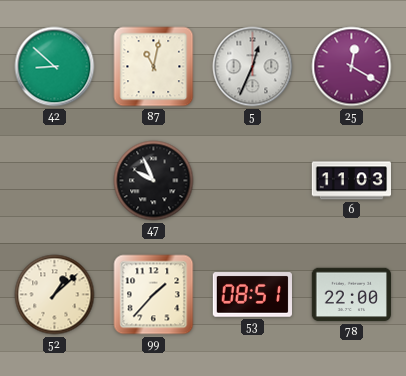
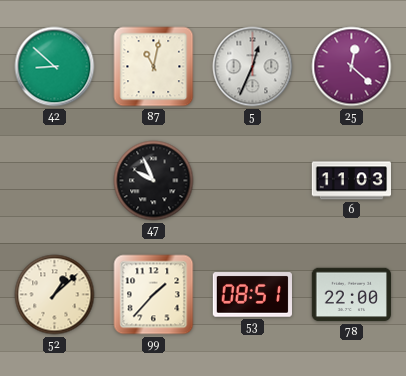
25: 12:20 -> 12:22 (352, 67)
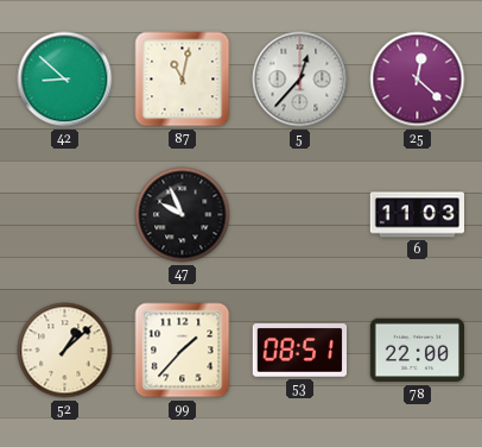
5: 12:34 -> 12:37 (300, 80)
